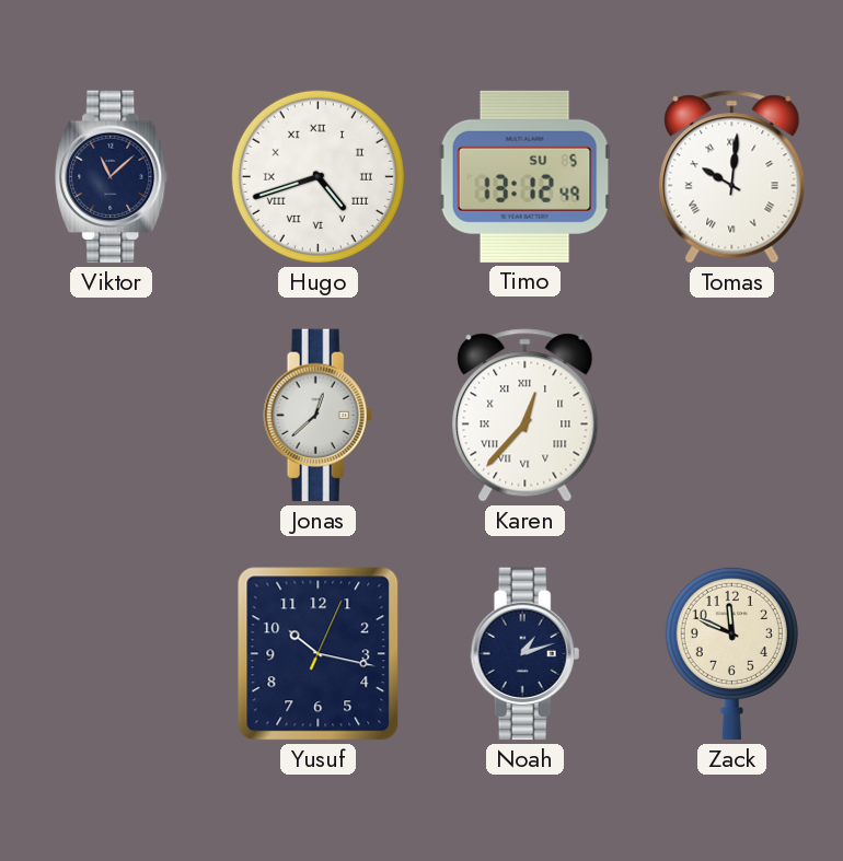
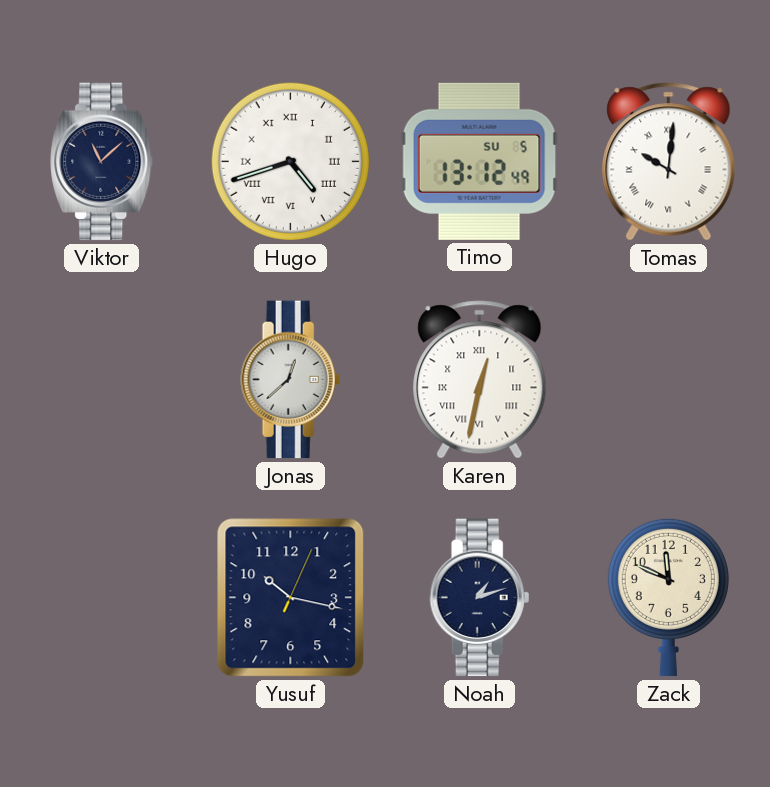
Karen: 12:37 -> 12:32 (480, 380)
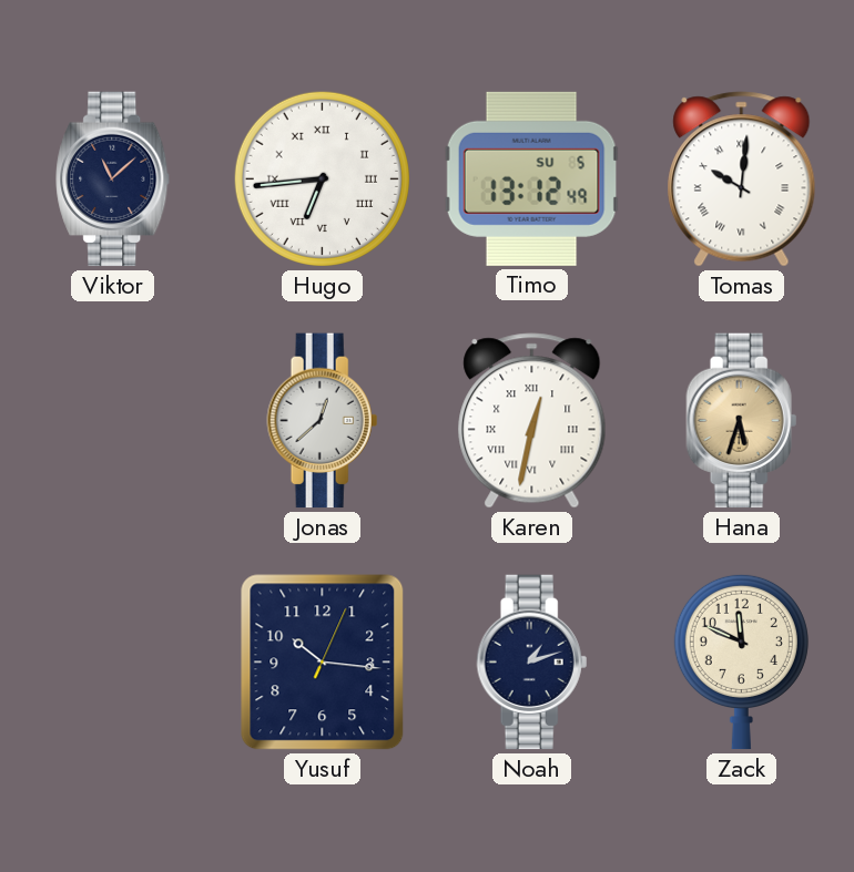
Hugo: 4:42 -> 6:44 (322, 178)
Hana: none -> 5:33 (742, 421)
Yusuf: 10:17 -> 10:16 (323, 663)
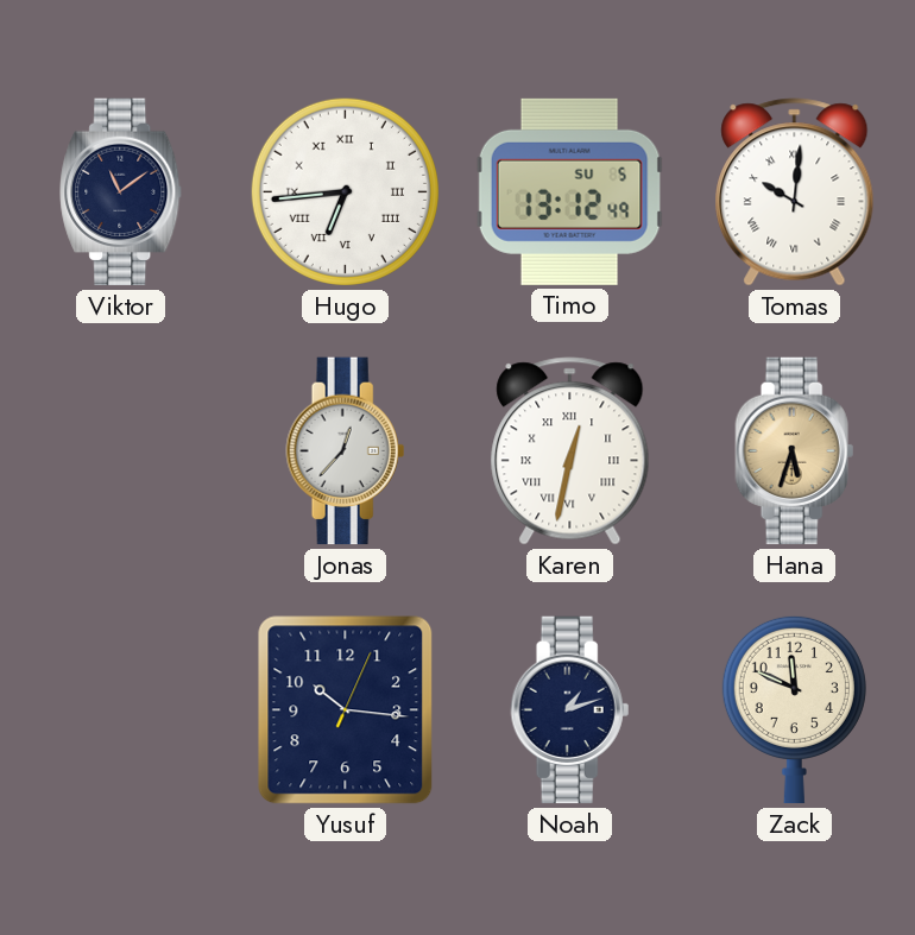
Viktor: 11:08 -> 11:09 (121, 192)
Jonas: 12:38 -> 12:37 (346, 451)
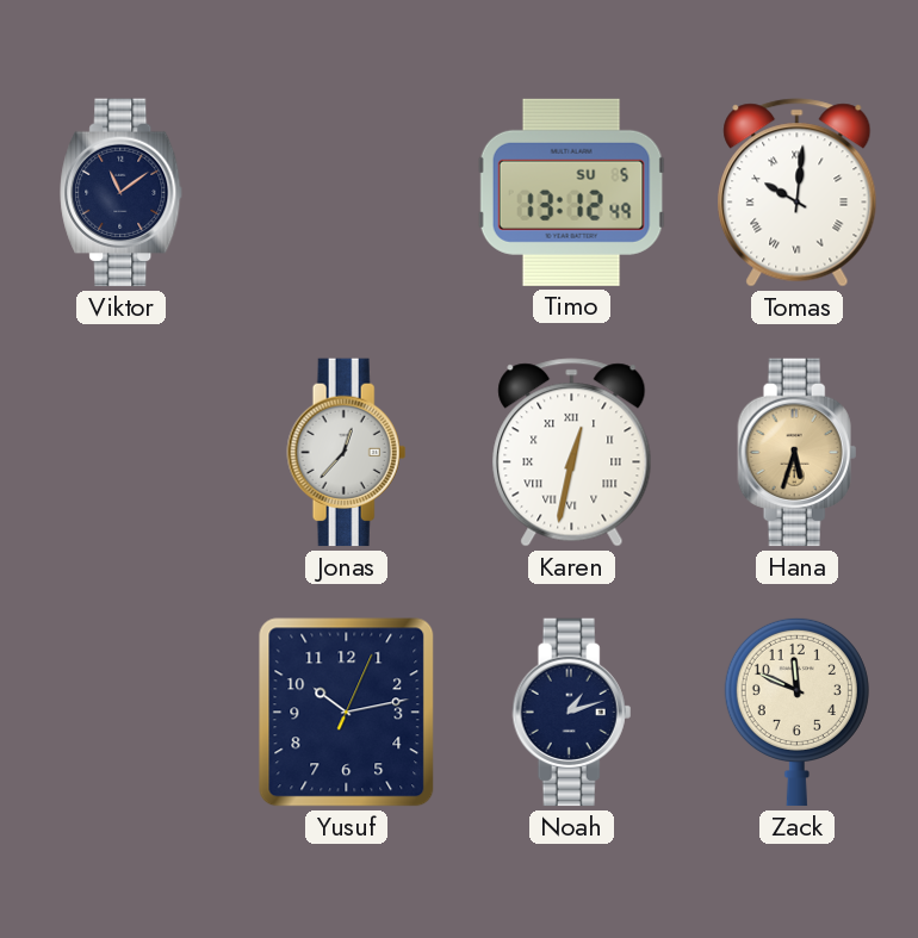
Hugo: 6:44 -> none (345, 191)
Yusuf: 10:16 -> 10:13 (347, 713)
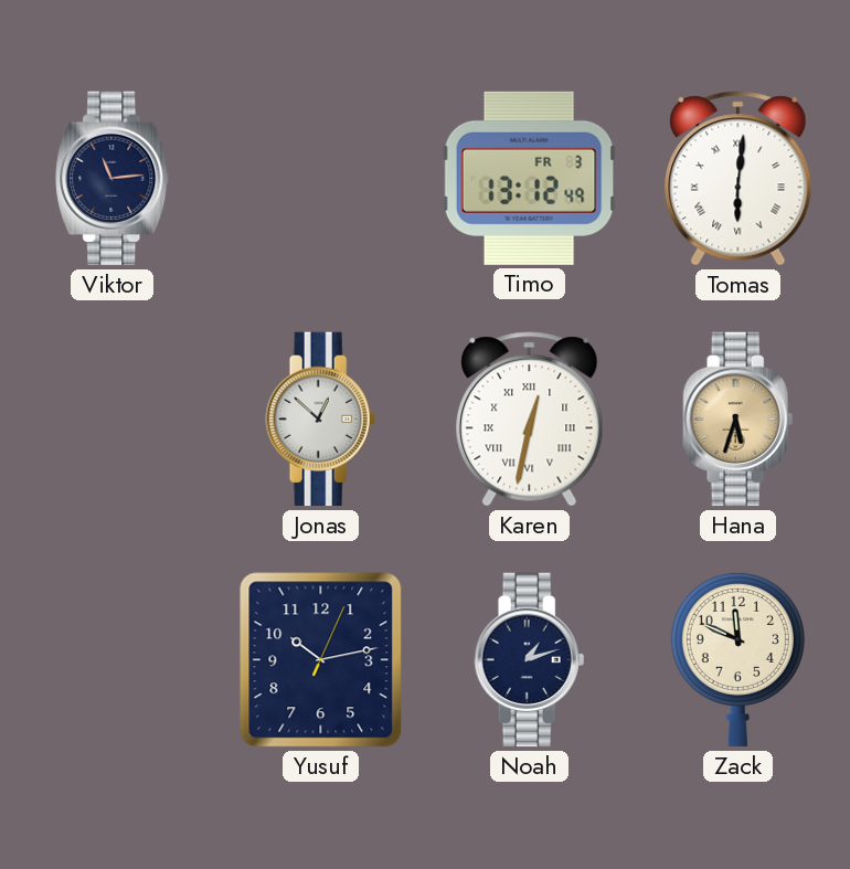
Viktor: 11:09 -> 11:14 (113, 179)
Timo date: SU 5 -> FR 3 (529, 178)
Tomas: 10:01 -> 6:01 (739, 179)
Jonas: 12:37 -> 12:52 (321, 420)
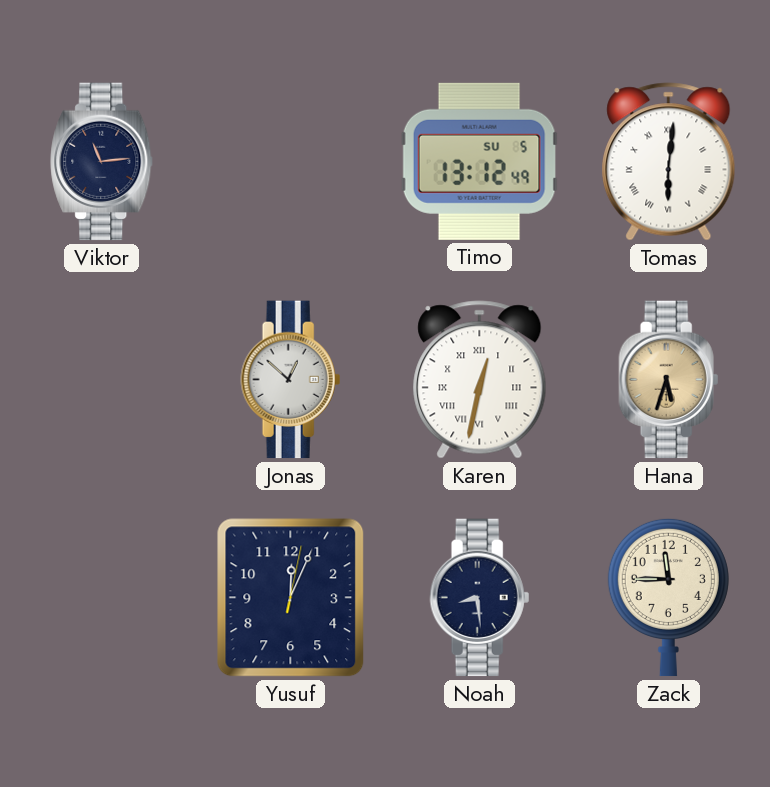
Timo date: FR 3 -> SU 5 (479, 161)
Yusuf: 10:13 -> 12:04 (291, 598)
Noah: 1:12 -> 8:29 (480, 598)
Zack: 11:49 -> 11:45 (668, 597)
